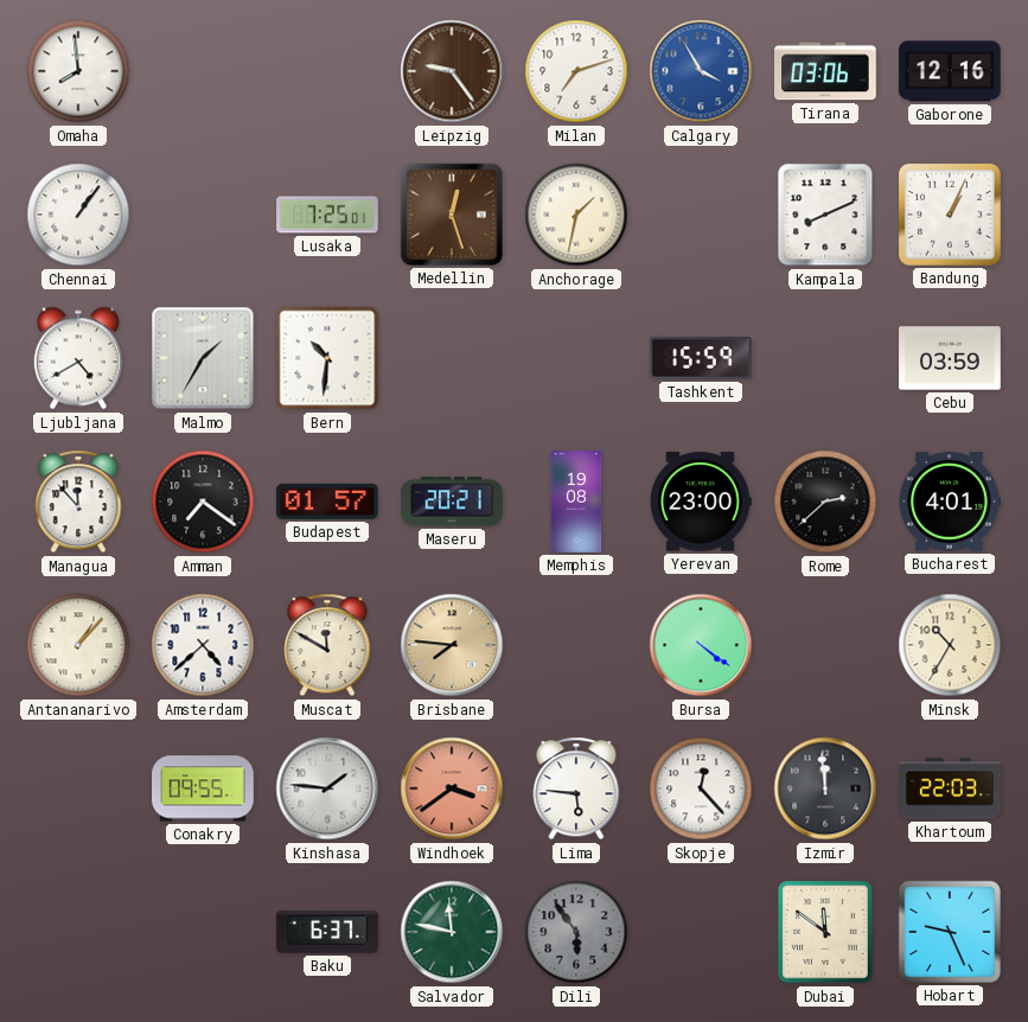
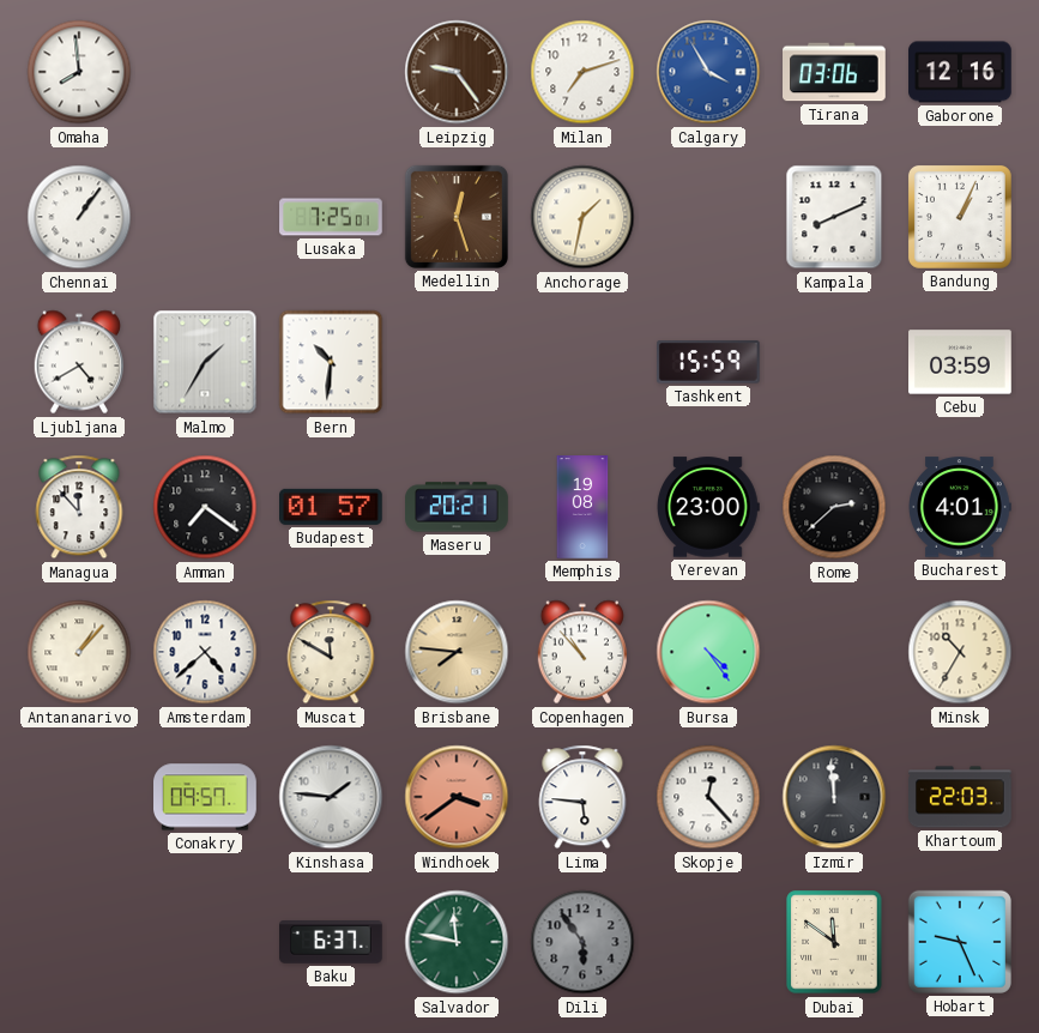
Copenhagen: none -> 10:53 (581, 652)
Bursa: 4:21 -> 4:24 (708, 652)
Conakry: 09:55 -> 09:57 (205, 797)
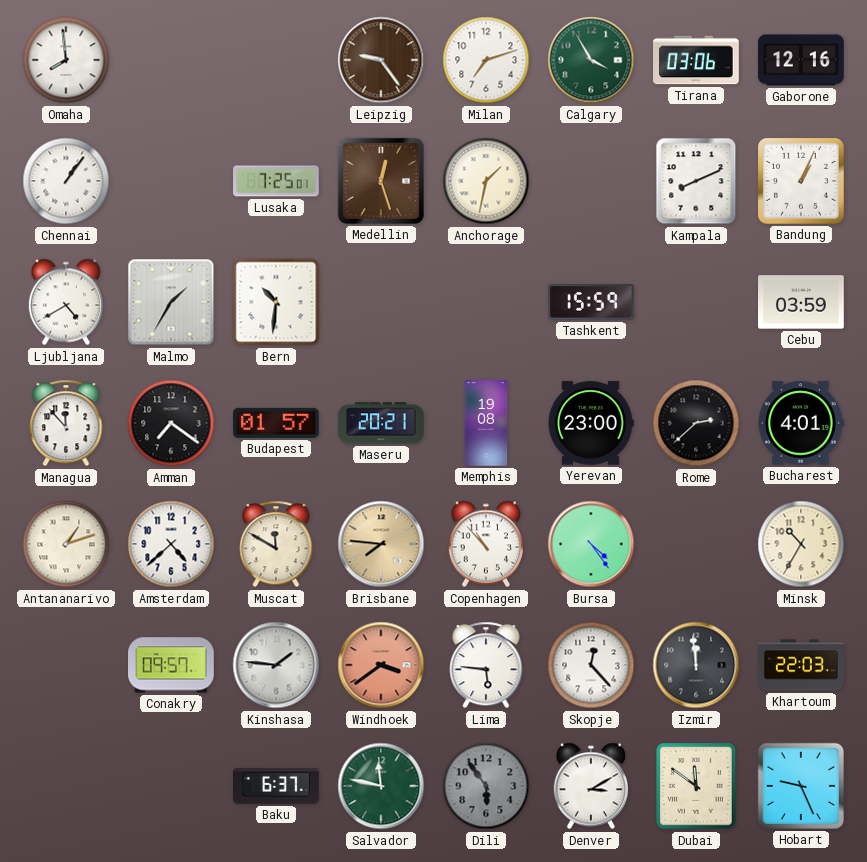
Calgary dial: blue -> green (591, 60)
Antananarivo: 1:07 -> 1:12 (66, 544)
Denver: none -> 3:10 (590, 786)
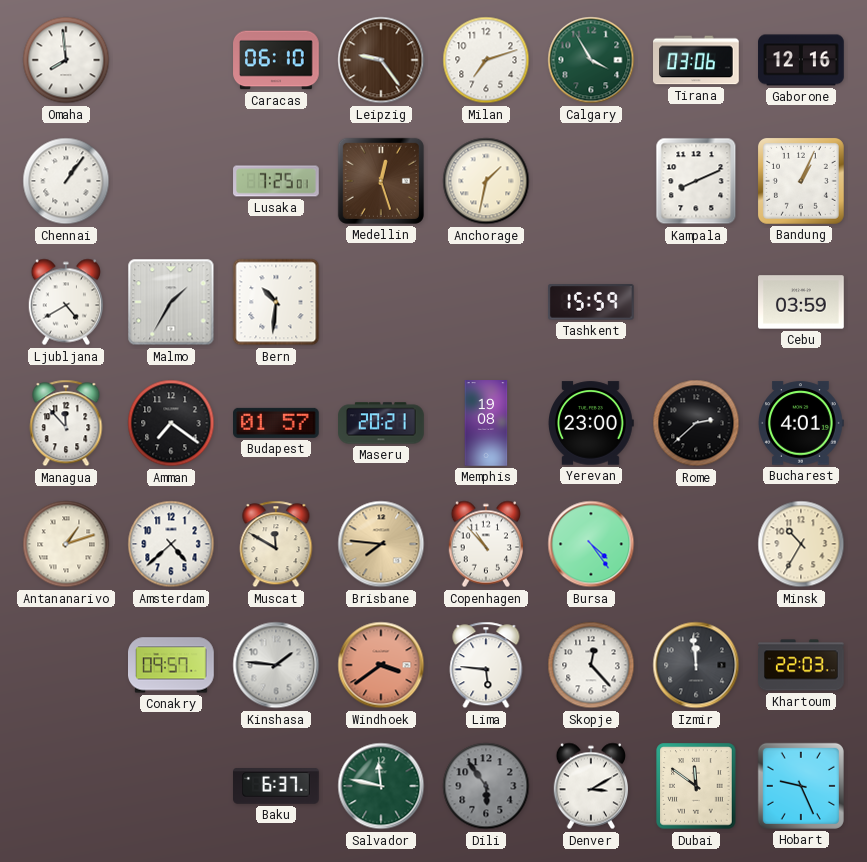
Caracas: none -> 06:10 (276, 60)
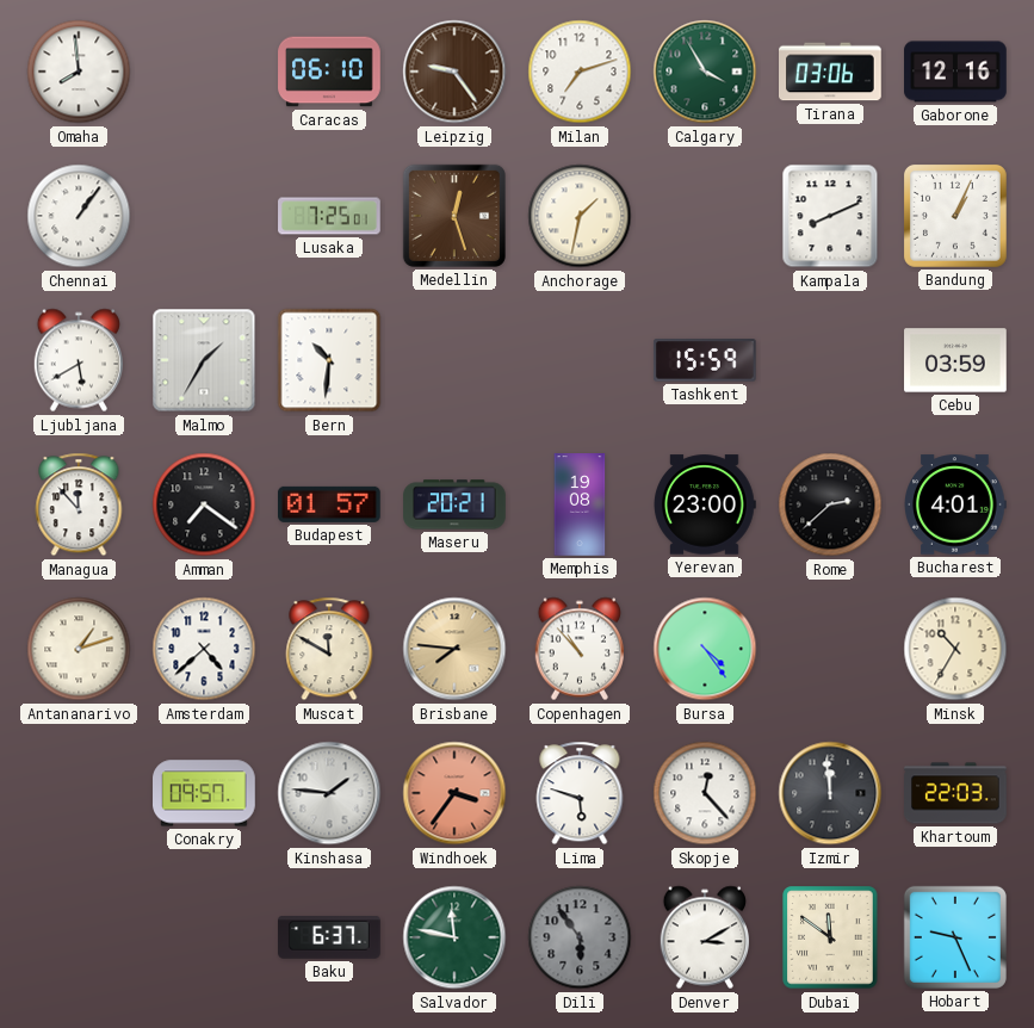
Ljubljana: 4:40 -> 5:40 (78, 360)
Windhoek: 3:39 -> 3:36 (454, 793)
Lima: 5:46 -> 5:48 (580, 793)
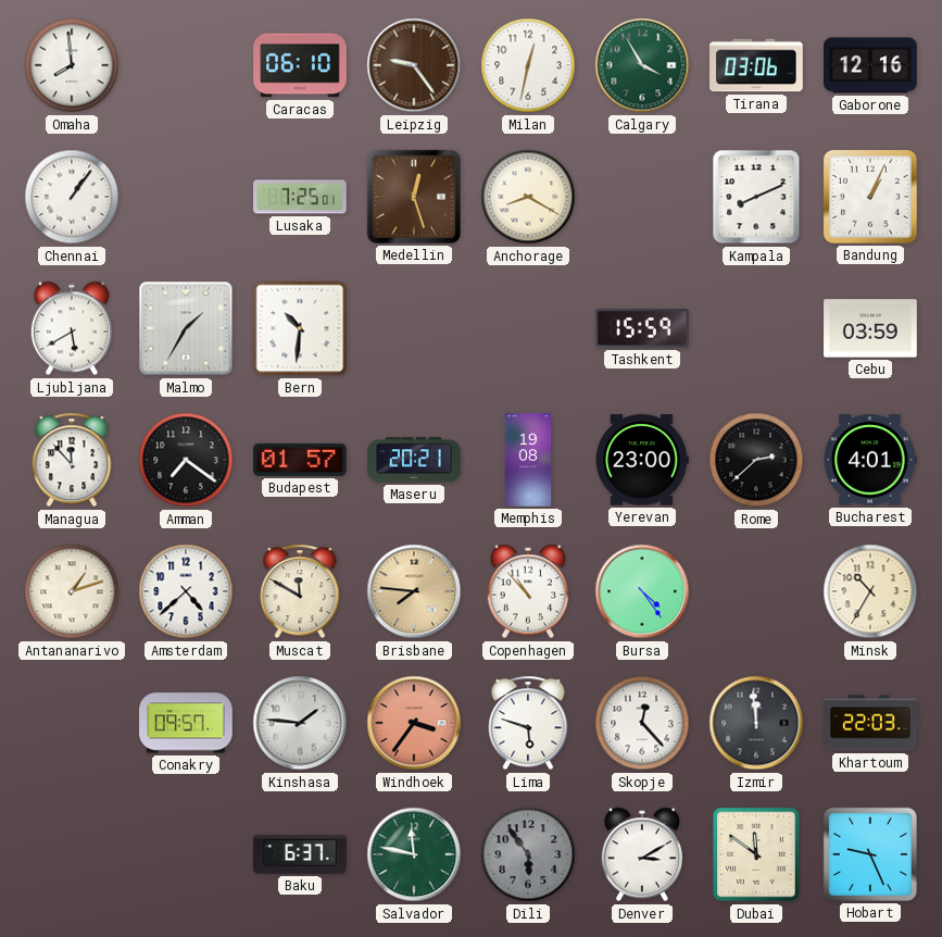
Milan: 7:12 -> 12:32 (528, 65)
Anchorage: 1:32 -> 8:20 (528, 197)
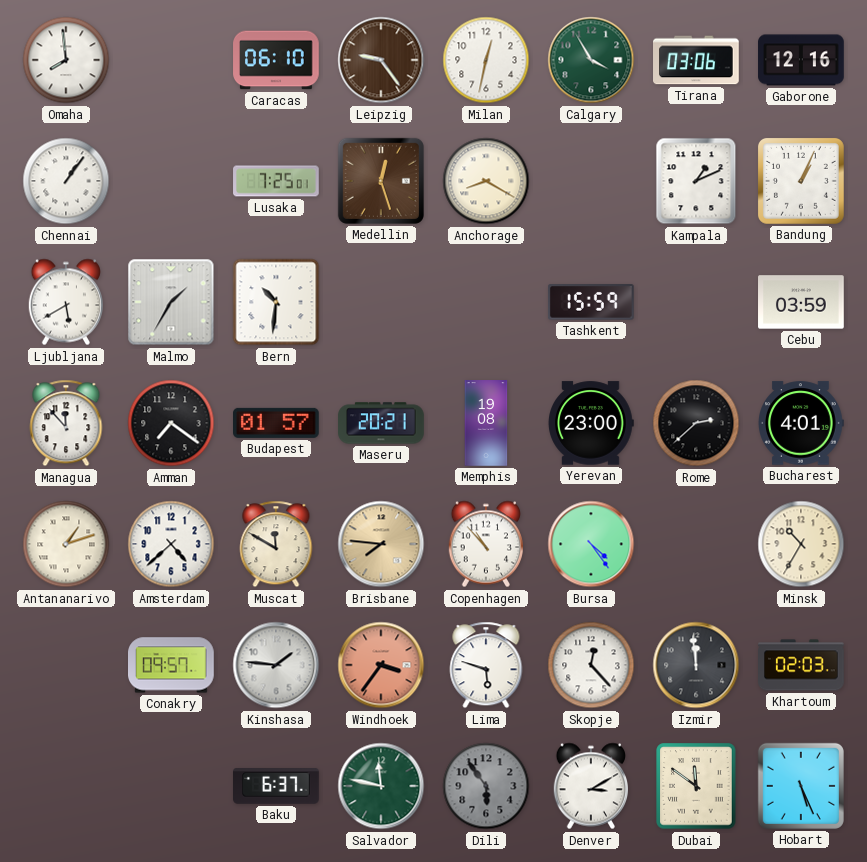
Kampala: 8:11 -> 1:11 (696, 181)
Khartoum: 22:03 -> 02:03 (801, 665)
Hobart: 9:26 -> 5:26 (801, 786)
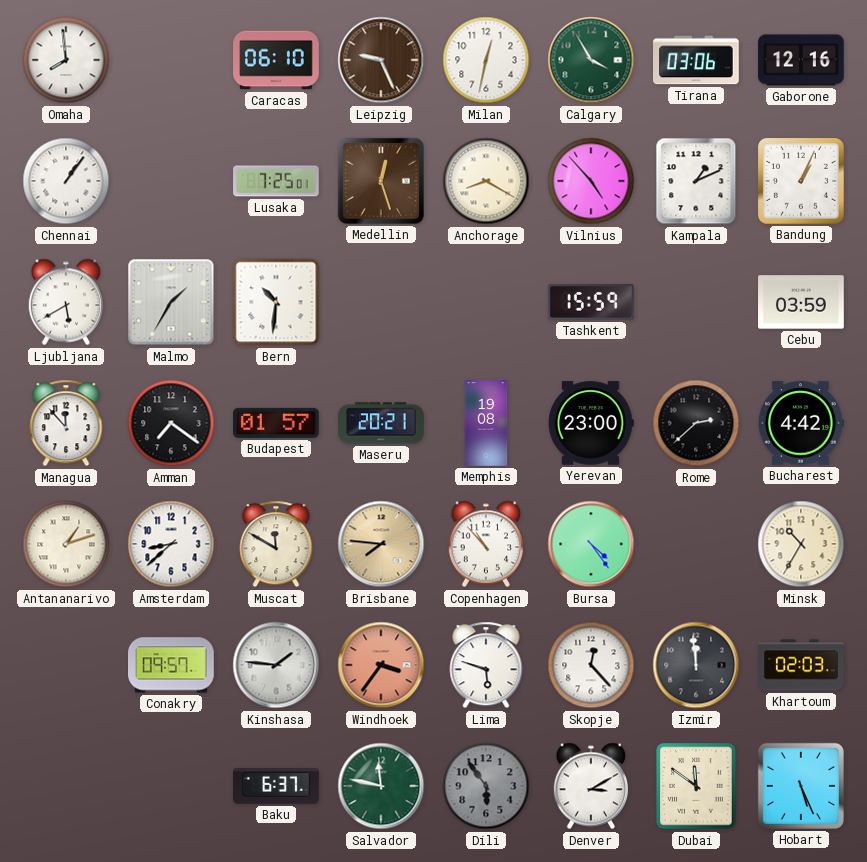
Leipzig: 9:24 -> 9:26 (381, 60)
Vilnius: none -> 4:53 (591, 181)
Bucharest: 4:01 -> 4:42 (801, 423)
Amsterdam: 4:38 -> 8:38 (171, 544)
